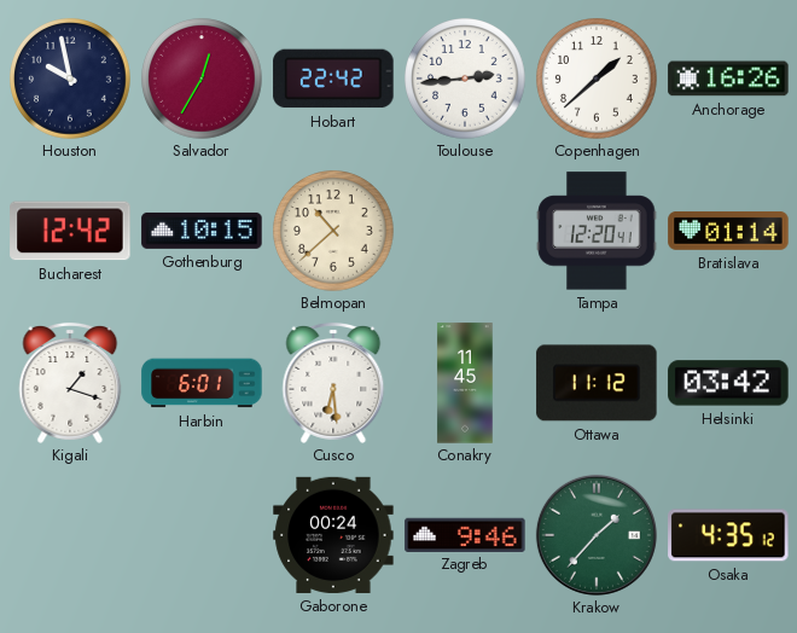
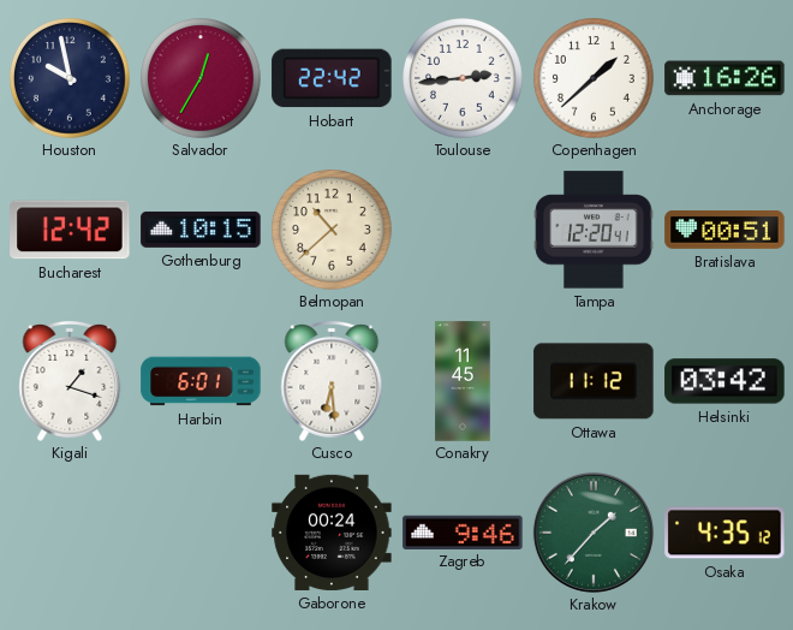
Bratislava: 01:14 -> 00:51 (725, 231)
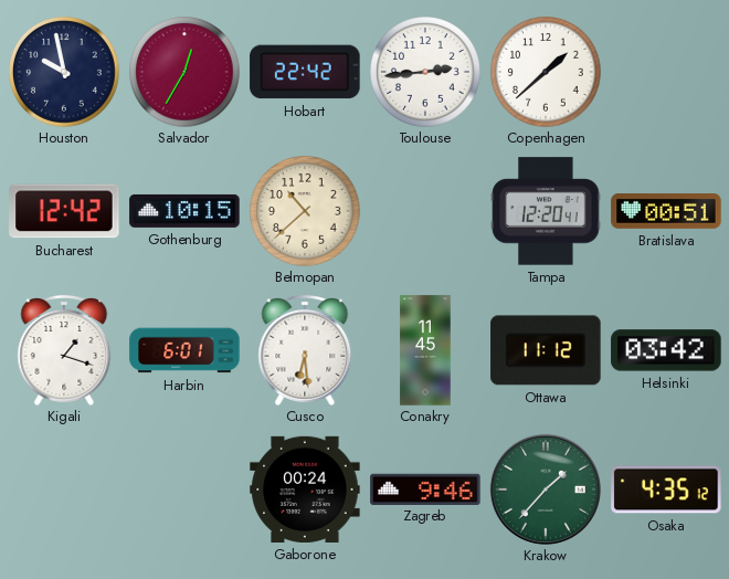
Anchorage: 16:26 -> none (725, 78)
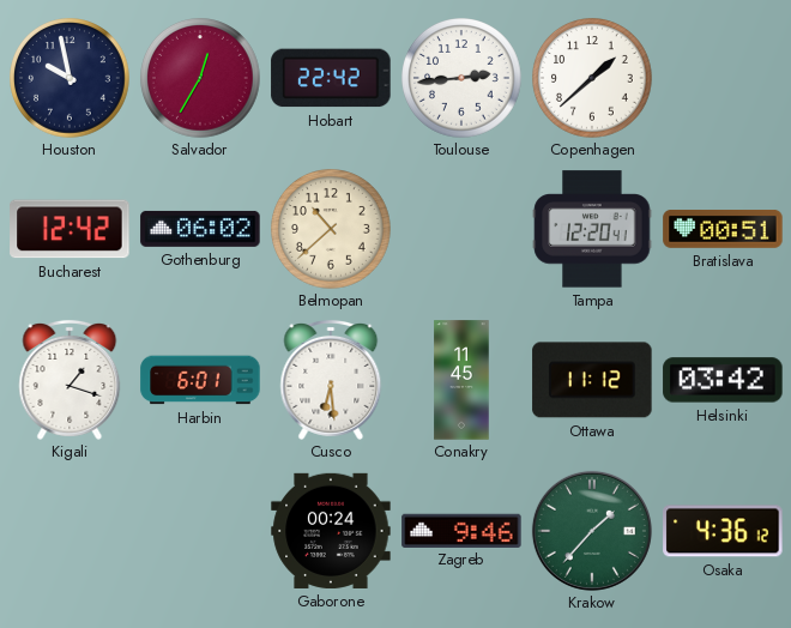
Gothenburg: 10:15 -> 06:02 (200, 229)
Osaka: 4:35 -> 4:36 (723, 531)
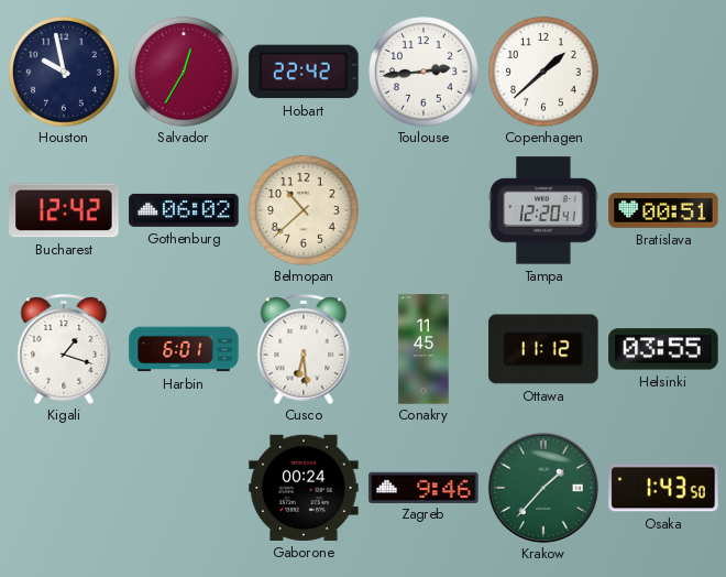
Helsinki: 03:42 -> 03:55 (663, 349)
Osaka: 4:36 -> 1:43 (663, 488)
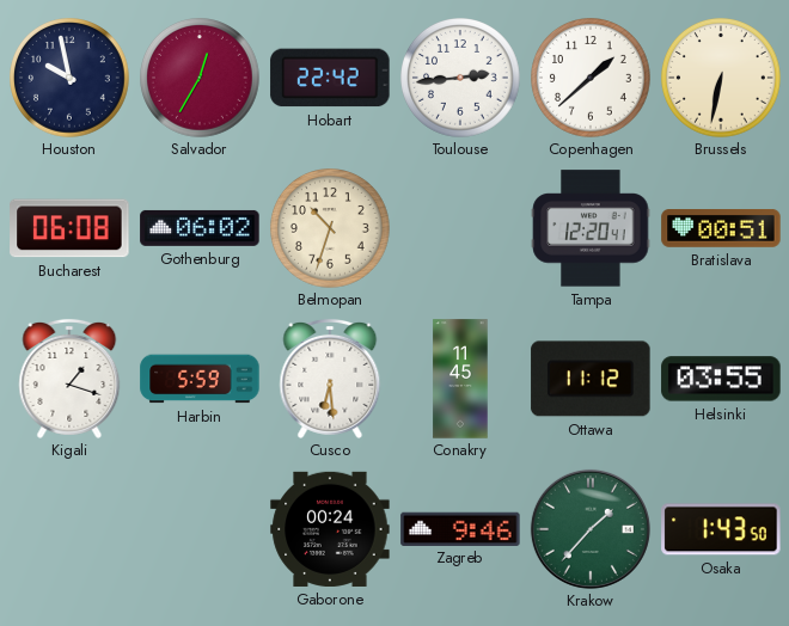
Brussels: none -> 6:32 (722, 79)
Bucharest: 12:42 -> 06:08 (69, 228)
Belmopan: 10:38 -> 10:33 (331, 229)
Harbin: 6:01 -> 5:59 (200, 379)
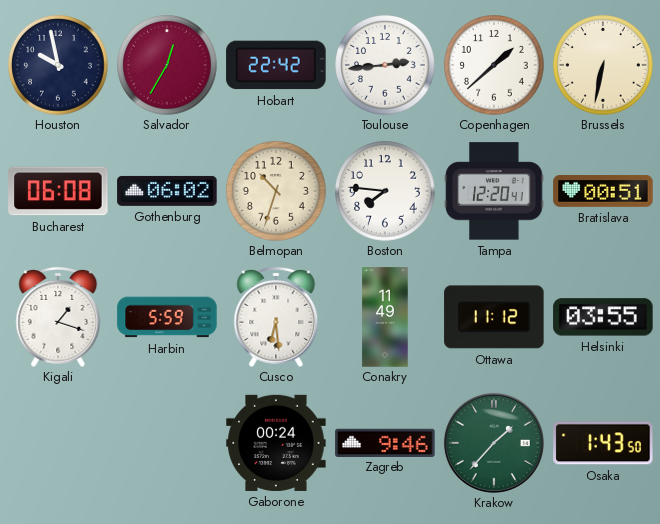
Boston: none -> 7:46 (386, 192)
Conakry: 11:45 -> 11:49 (385, 317)
